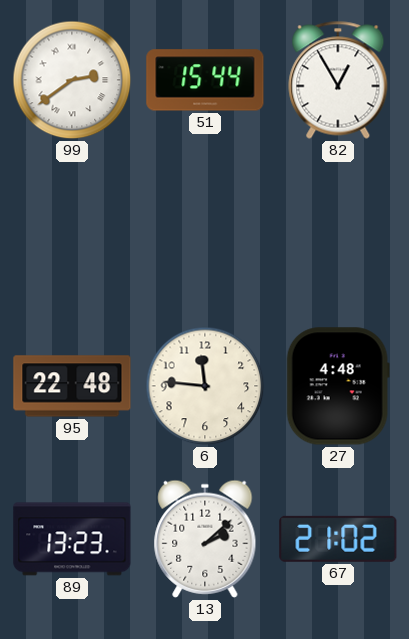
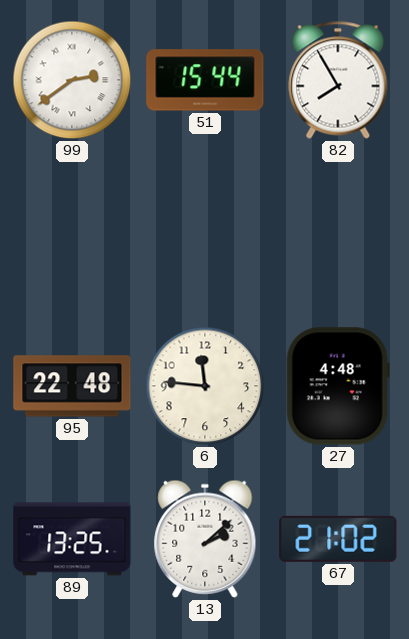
82: 12:55 -> 7:55 (338, 80)
89: 13:23 -> 13:25 (72, 539)
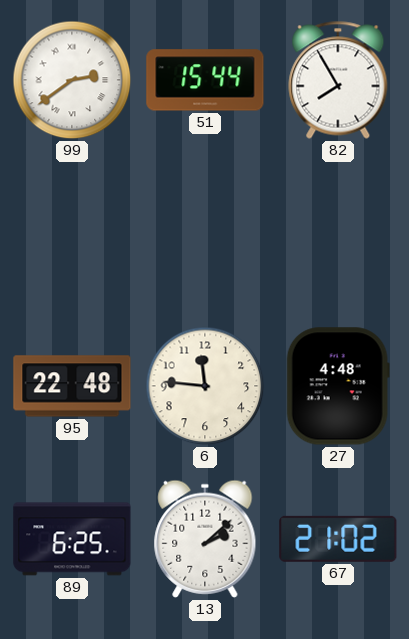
89: 13:25 -> 6:25 (72, 539)
